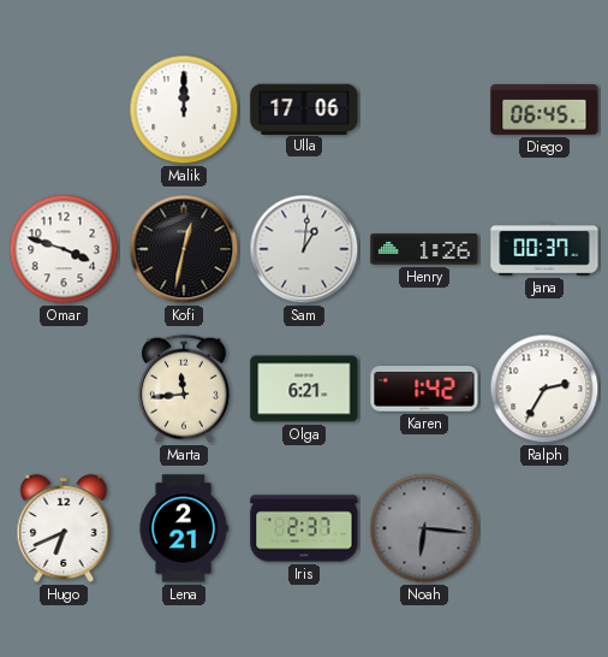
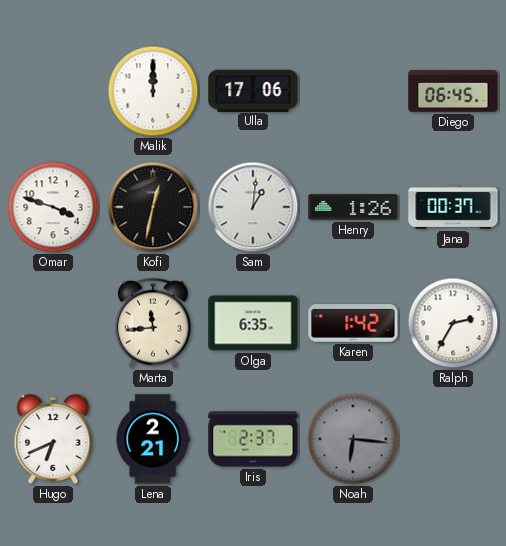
Olga: 6:21 -> 6:35 (253, 323)
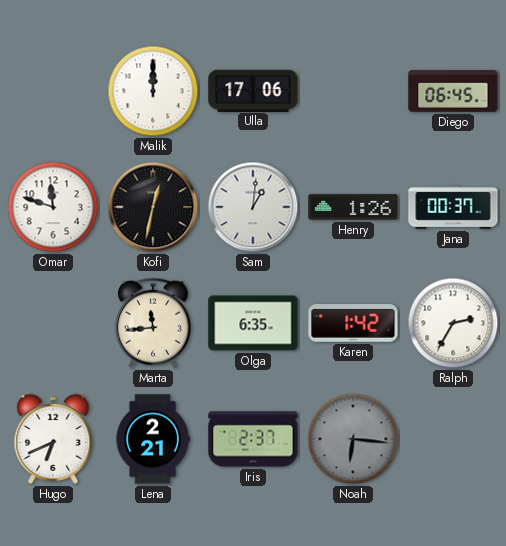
Omar: 3:48 -> 11:48 (53, 207)
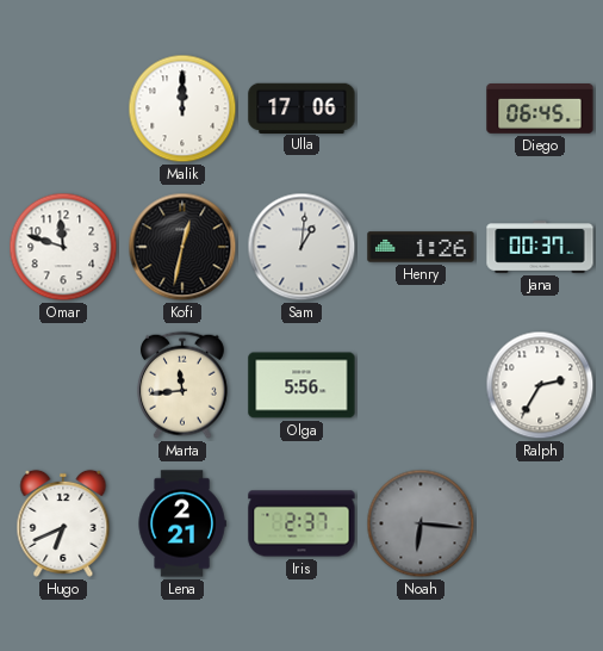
Olga: 6:35 -> 5:56 (301, 385)
Karen: 1:42 -> none (353, 323)
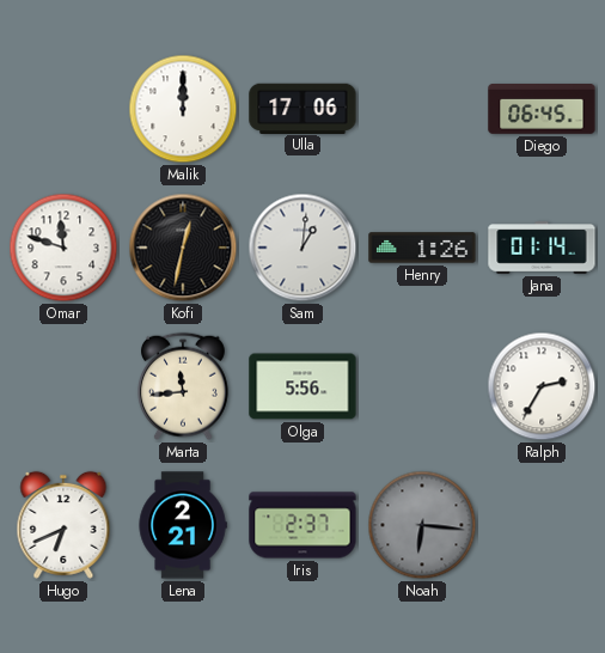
Jana: 00:37 -> 01:14 (542, 248)
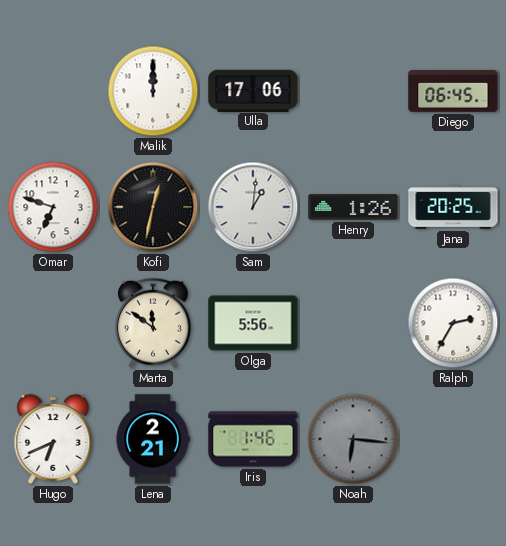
Omar: 11:48 -> 6:48 (53, 207)
Jana: 01:14 -> 20:25 (453, 207)
Marta: 11:44 -> 11:51 (153, 323)
Iris: 2:37 -> 1:46 (253, 439)
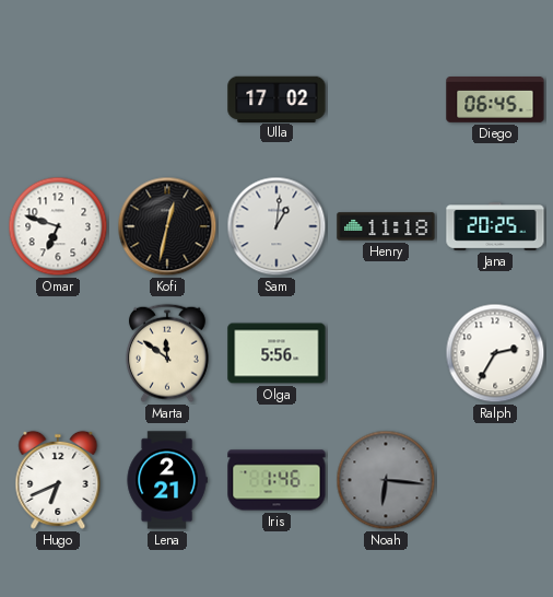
Malik: 12:00 -> none (153, 91)
Ulla: 17:06 -> 17:02 (276, 98)
Henry: 1:26 -> 11:18 (386, 226)
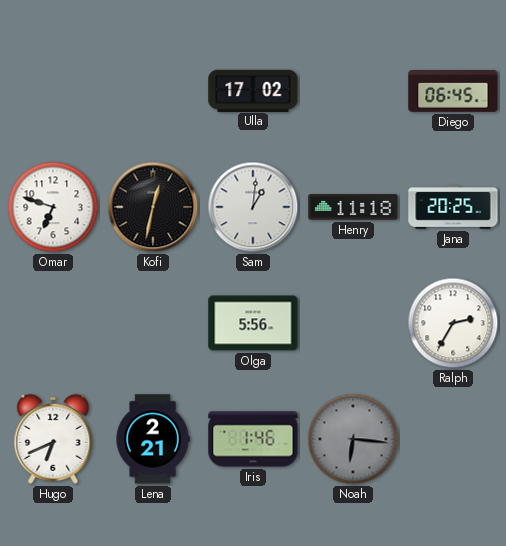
Marta: 11:51 -> none (167, 353)
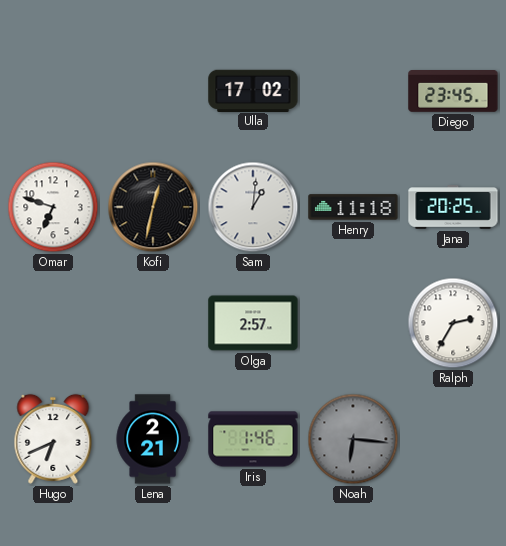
Diego: 06:45 -> 23:45 (453, 92)
Olga: 5:56 -> 2:57 (253, 323)
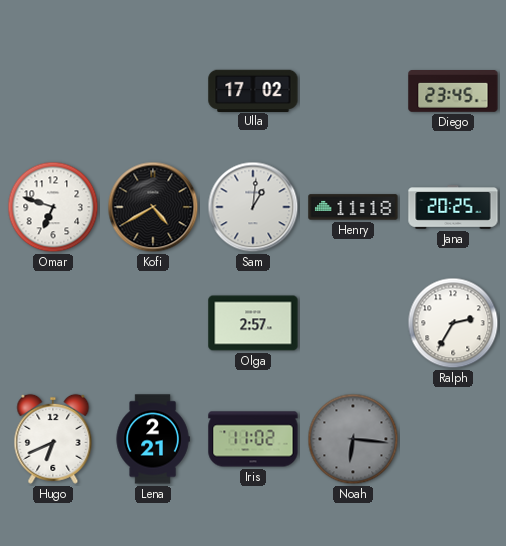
Kofi: 12:32 -> 4:40 (153, 207)
Iris: 1:46 -> 11:02 (253, 439)
